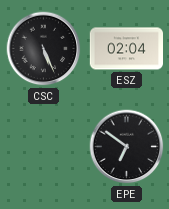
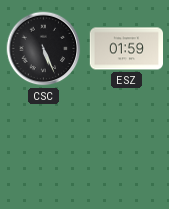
ESZ: 02:04 -> 01:59 (127, 49)
EPE: 6:51 -> none (127, 147)
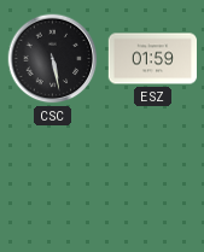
CSC: 5:26 -> 5:28 (53, 59)
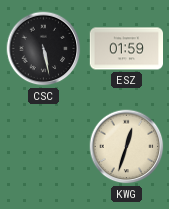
KWG: none -> 12:33 (127, 147)
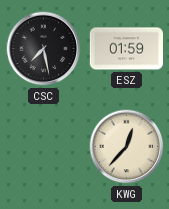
CSC: 5:28 -> 7:28 (44, 49)
KWG: 12:33 -> 12:37 (127, 147)
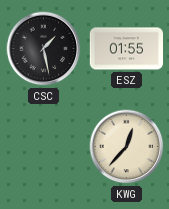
CSC: 7:28 -> 1:28 (44, 49)
ESZ: 01:59 -> 01:55 (127, 49)
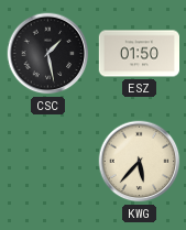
ESZ: 01:55 -> 01:50 (140, 54)
KWG: 12:37 -> 5:37 (140, 162)
